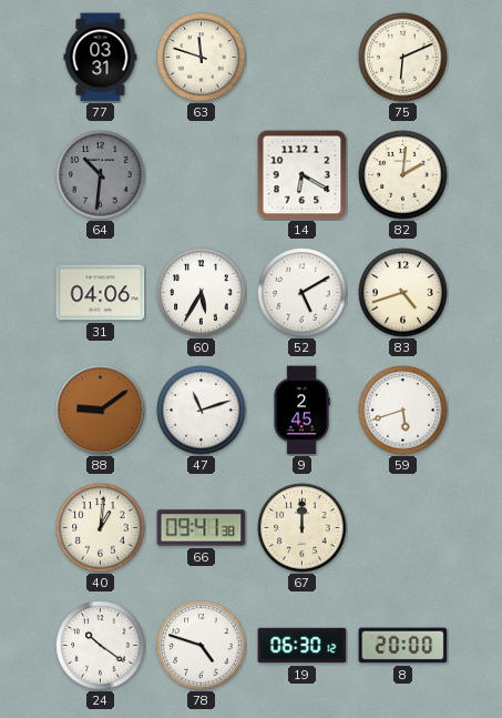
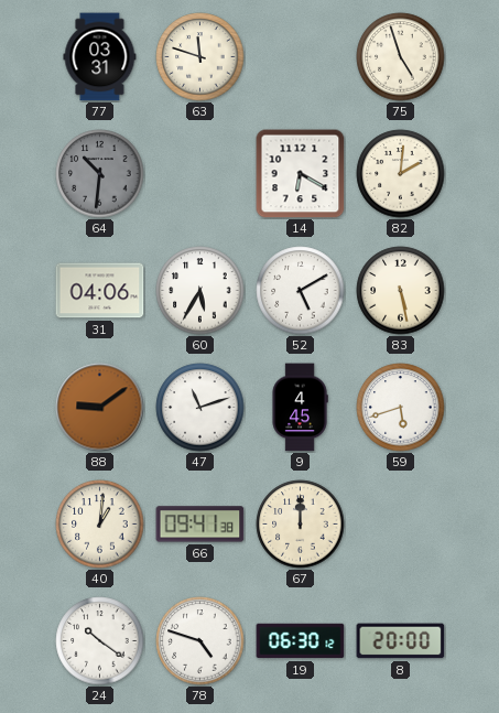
75: 6:11 -> 4:57 (401, 57)
83: 4:42 -> 5:28 (401, 291)
9: 2:45 -> 4:45 (300, 408)
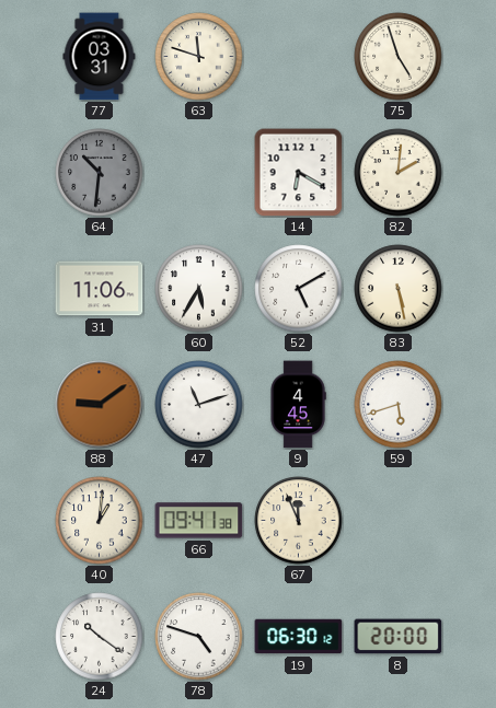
31: 04:06 -> 11:06 (100, 289)
67: 12:00 -> 11:56 (299, 521)
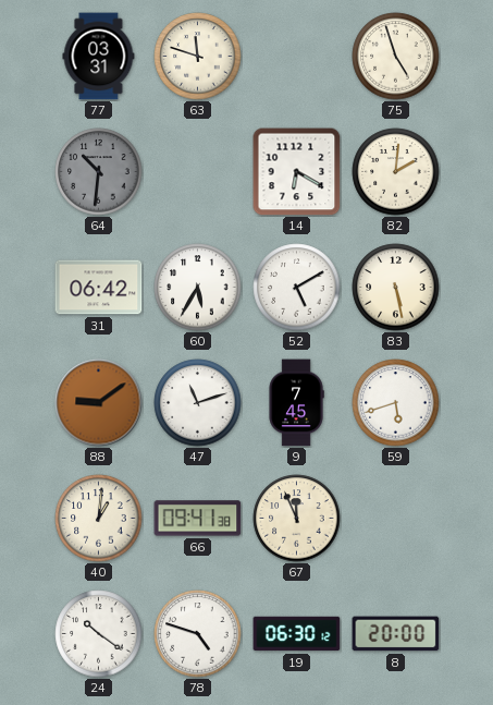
31: 11:06 -> 06:42 (99, 288)
9: 4:45 -> 7:45 (296, 403)
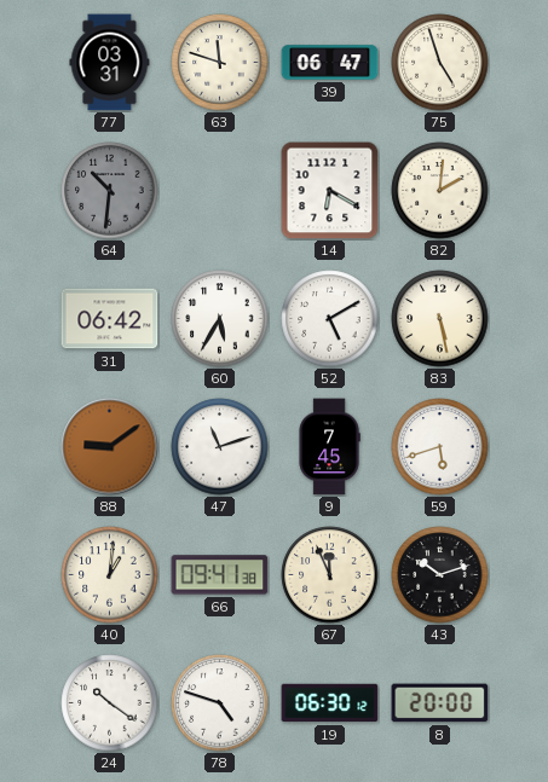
39: none -> 06:47 (330, 63)
43: none -> 10:12 (440, 575)
